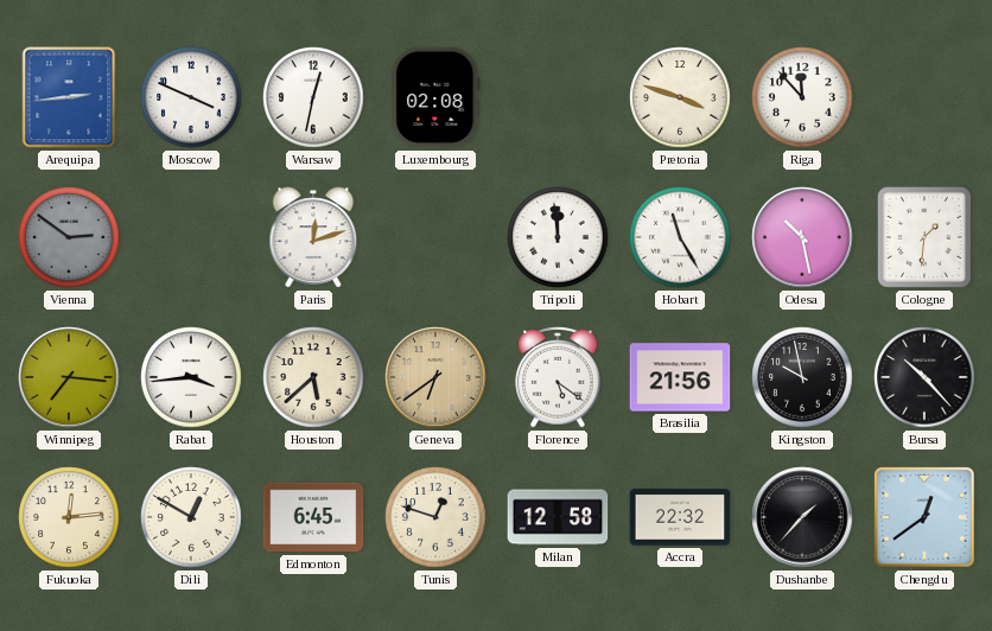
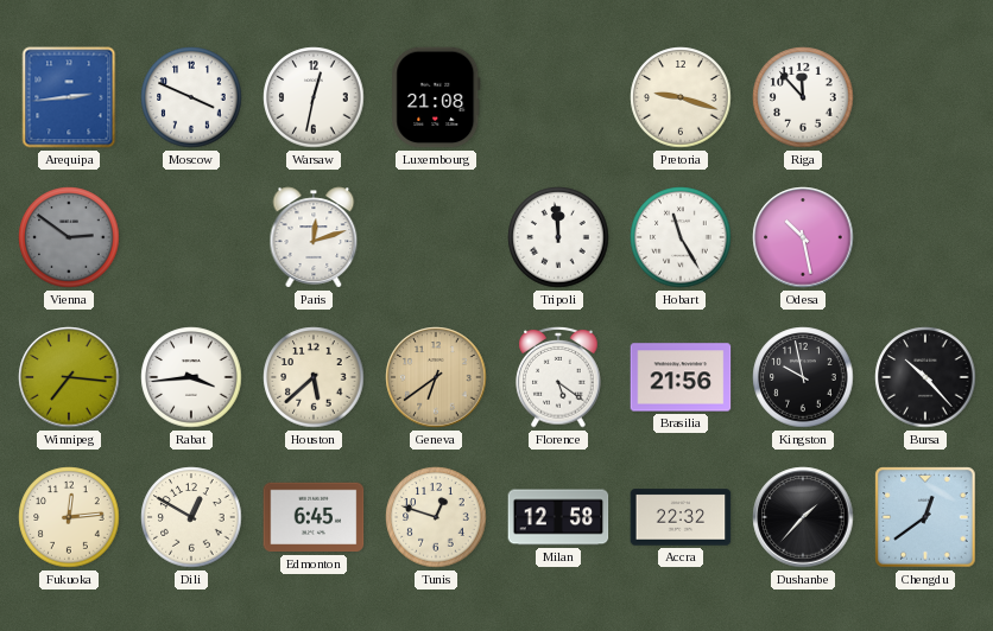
Luxembourg: 02:08 -> 21:08 (436, 97)
Pretoria: 3:48 -> 9:18 (681, 97)
Cologne: 1:31 -> none (924, 237)
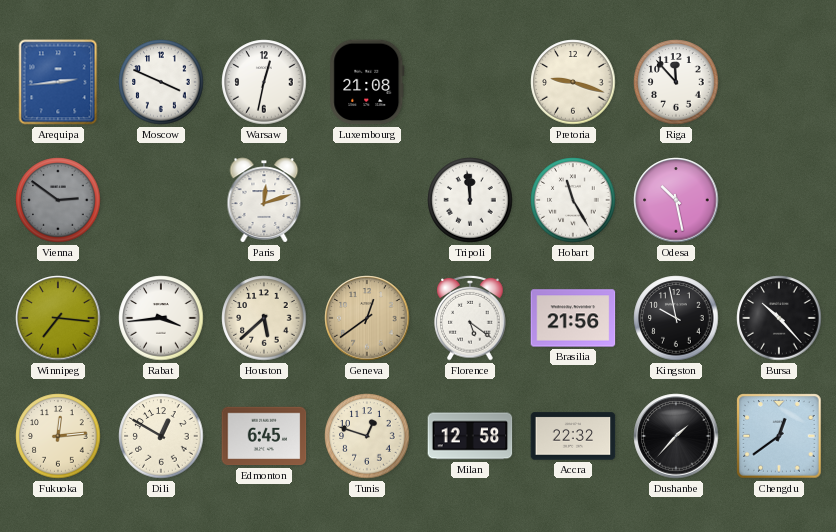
Geneva: 6:39 -> 12:39 (367, 318)
